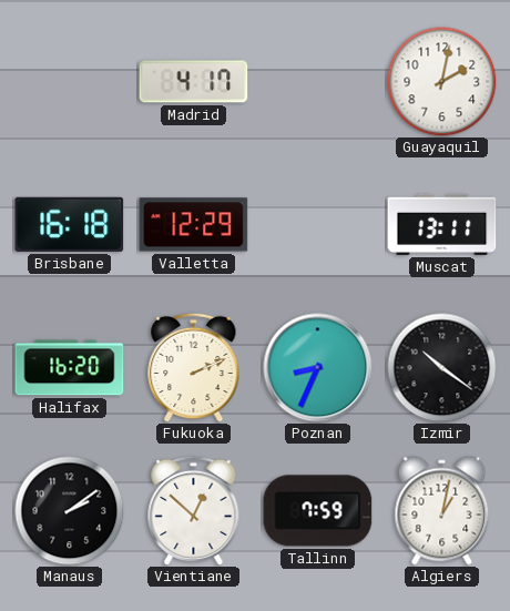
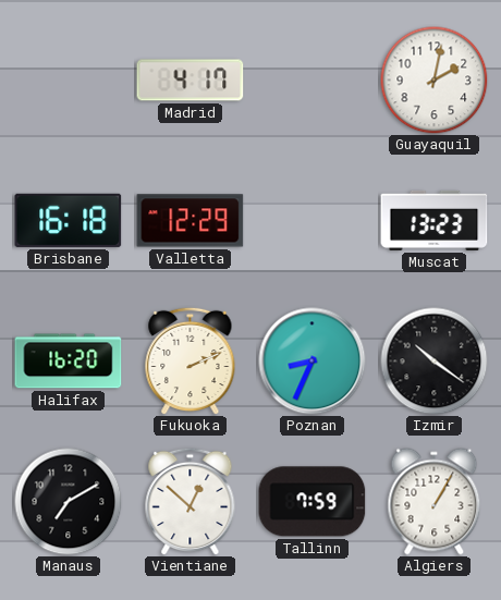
Muscat: 13:11 -> 13:23 (435, 220)
Manaus: 2:09 -> 7:10 (69, 502)
Algiers: 1:02 -> 1:05 (435, 502)
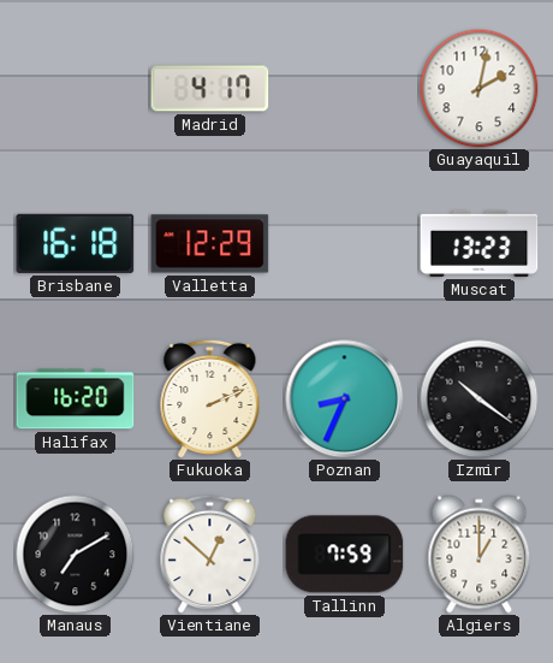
Algiers: 1:05 -> 1:00 (480, 555)
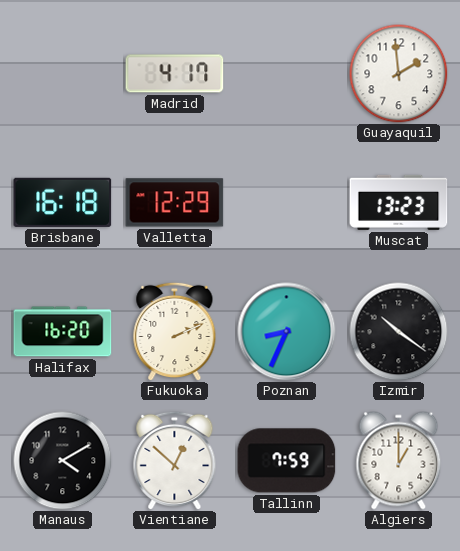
Guayaquil: 2:02 -> 1:59 (399, 74)
Manaus: 7:10 -> 4:10 (63, 461)
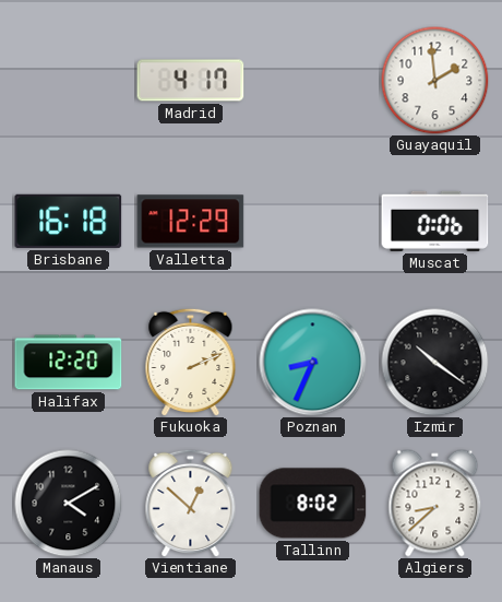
Muscat: 13:23 -> 0:06 (435, 221)
Halifax: 16:20 -> 12:20 (69, 363)
Tallinn: 7:59 -> 8:02 (313, 504)
Algiers: 1:00 -> 8:38 (435, 504)
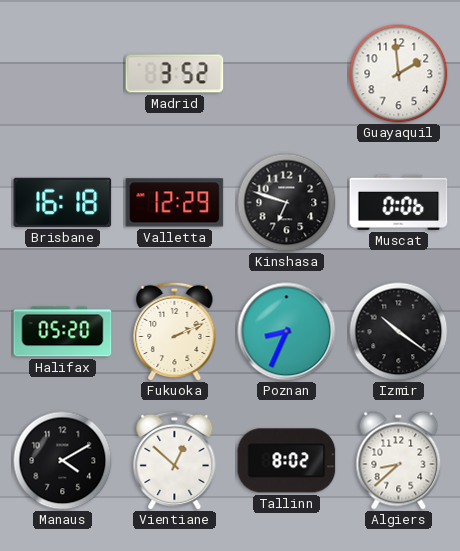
Madrid: 4:17 -> 3:52 (175, 74)
Kinshasa: none -> 6:48 (287, 203)
Halifax: 12:20 -> 05:20 (63, 332)
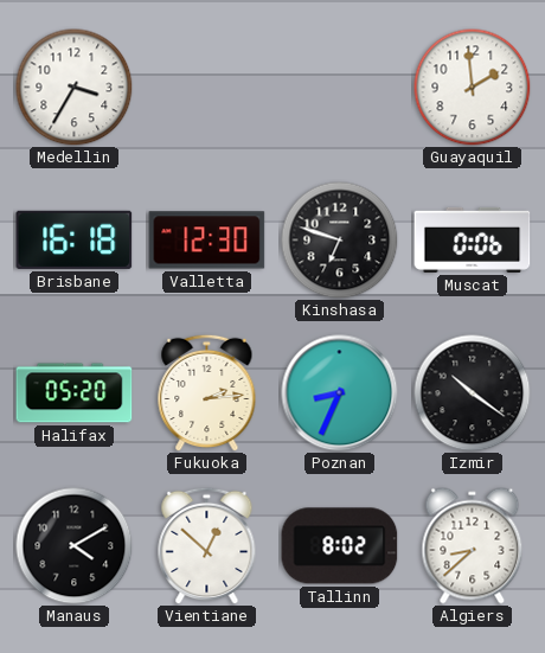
Medellin: none -> 3:35 (75, 88)
Madrid: 3:52 -> none (175, 74)
Valletta: 12:29 -> 12:30 (207, 241)
Fukuoka: 2:11 -> 2:14 (207, 392)
